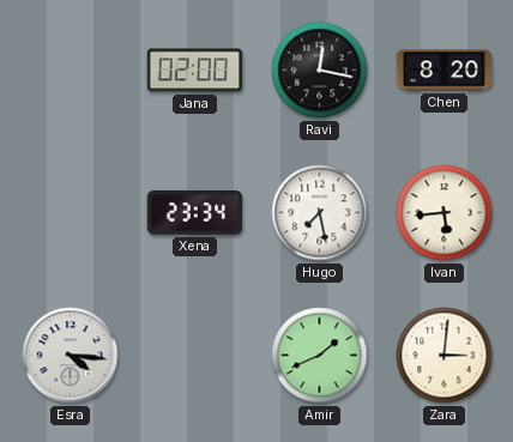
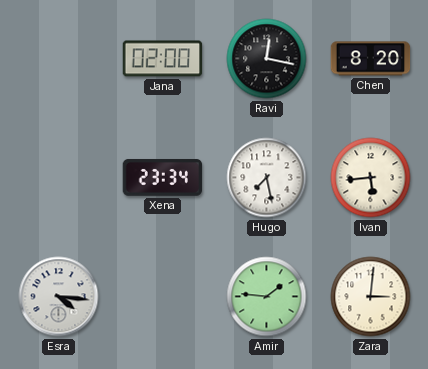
Amir: 1:41 -> 1:46 (267, 297)
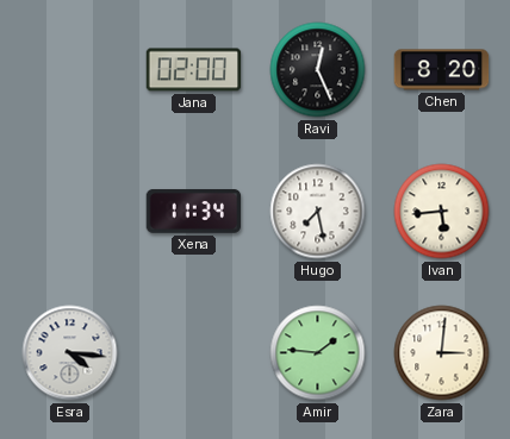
Ravi: 12:17 -> 12:26 (318, 70)
Xena: 23:34 -> 11:34 (194, 212)
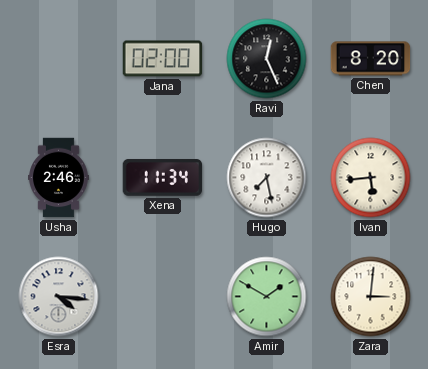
Usha: none -> 2:46 (59, 178)
Amir: 1:46 -> 1:50 (267, 297)
